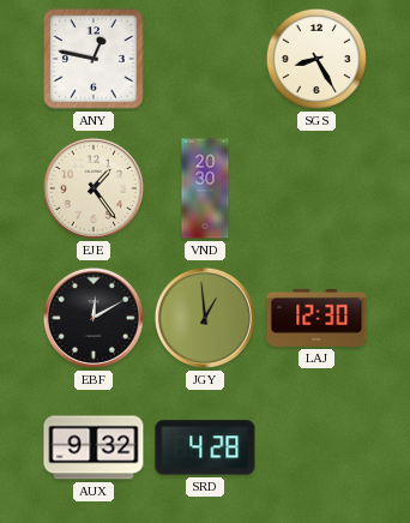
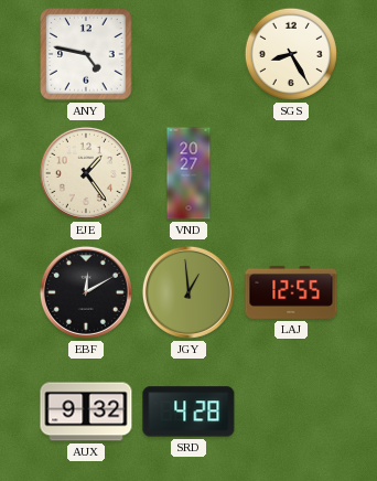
ANY: 12:47 -> 4:47 (86, 54)
VND: 20:30 -> 20:27 (188, 173)
LAJ: 12:30 -> 12:55 (291, 292)
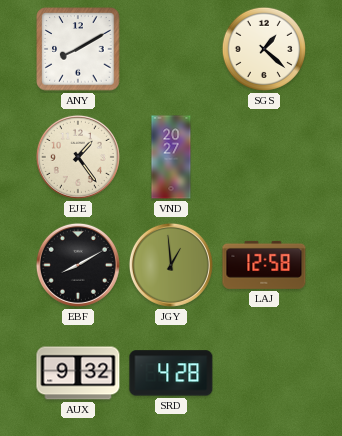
ANY: 4:47 -> 8:10 (78, 49)
SGS: 8:25 -> 1:22 (264, 49)
EBF: 12:10 -> 8:10 (78, 265)
LAJ: 12:55 -> 12:58 (264, 265)
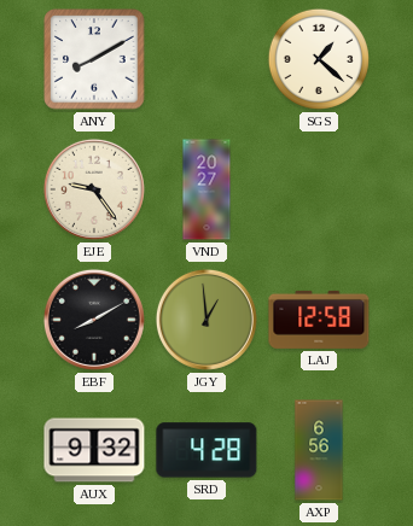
EJE: 1:24 -> 9:24 (94, 189)
AXP: none -> 6:56 (319, 450)
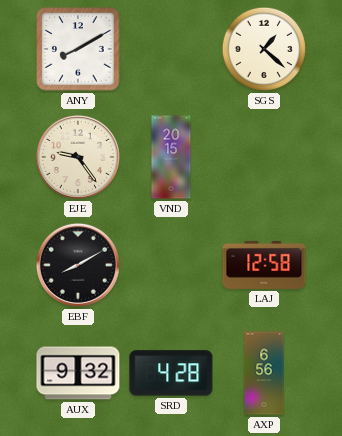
VND: 20:27 -> 20:15 (171, 157)
JGY: 12:59 -> none (206, 320)
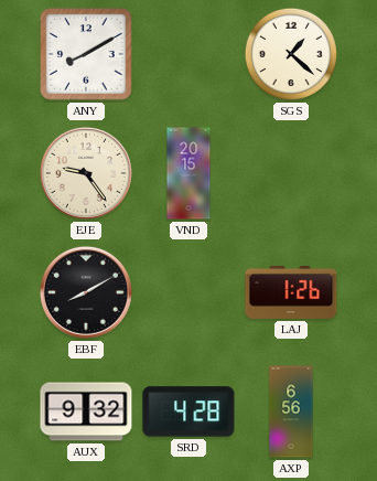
LAJ: 12:58 -> 1:26 (291, 292)
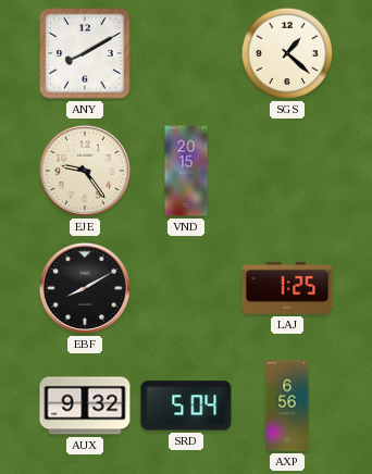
LAJ: 1:26 -> 1:25 (287, 288)
SRD: 4:28 -> 5:04 (186, 406)
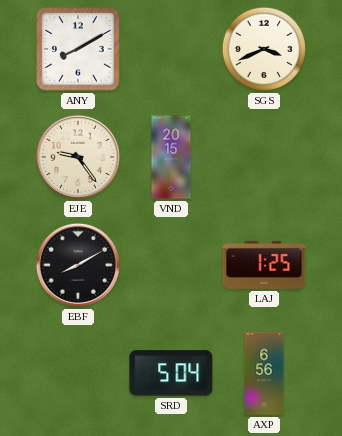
SGS: 1:22 -> 3:41 (264, 49)
AUX: 9:32 -> none (85, 406)
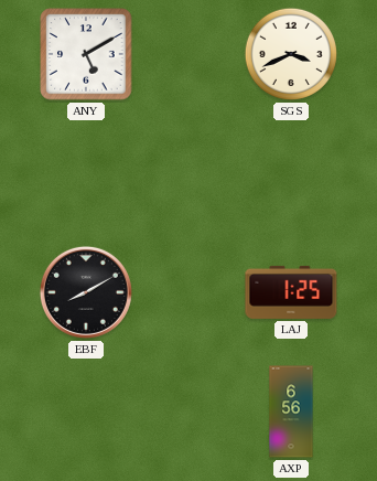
ANY: 8:10 -> 5:10 (86, 54)
EJE: 9:24 -> none (78, 157)
VND: 20:15 -> none (171, 157)
SRD: 5:04 -> none (171, 373)
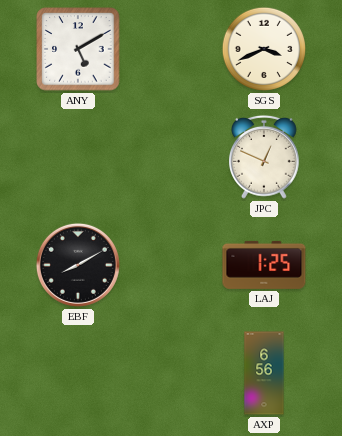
JPC: none -> 12:49 (265, 157)
